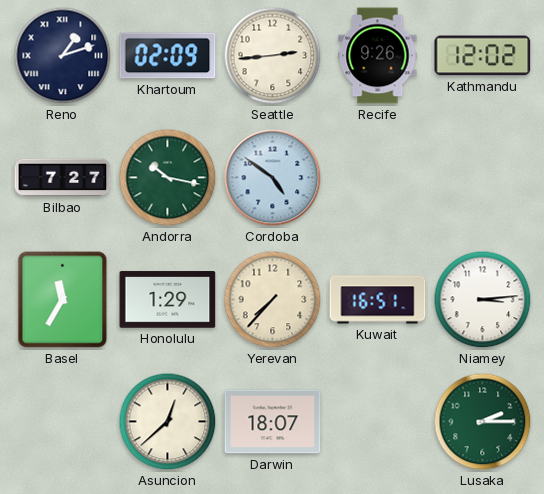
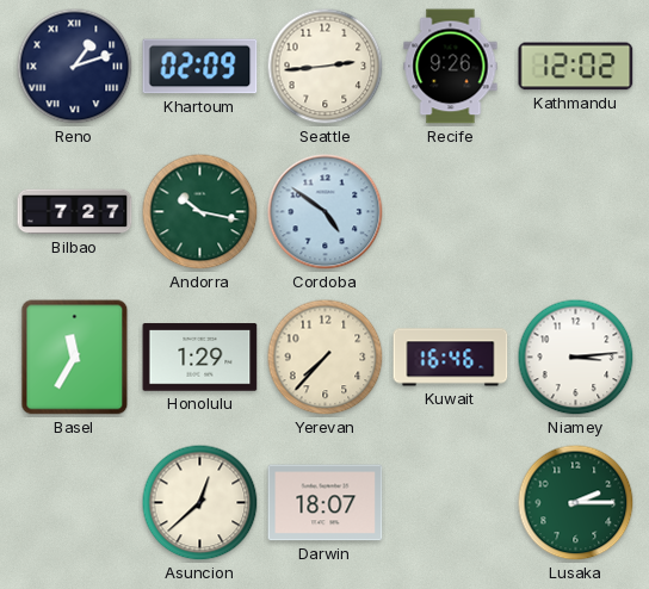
Kuwait: 16:51 -> 16:46 (451, 358)
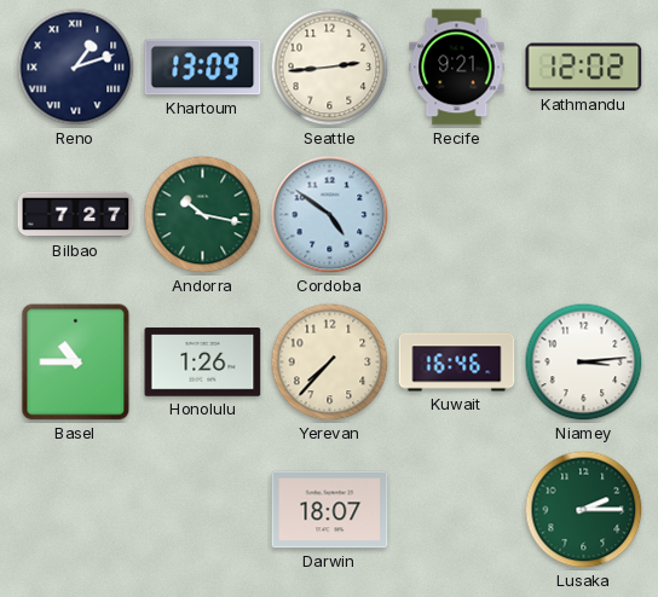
Khartoum: 02:09 -> 13:09 (203, 68)
Recife: 9:26 -> 9:21 (457, 68)
Basel: 11:35 -> 10:45 (76, 363)
Honolulu: 1:29 -> 1:26 (203, 363)
Asuncion: 12:38 -> none (200, 503)
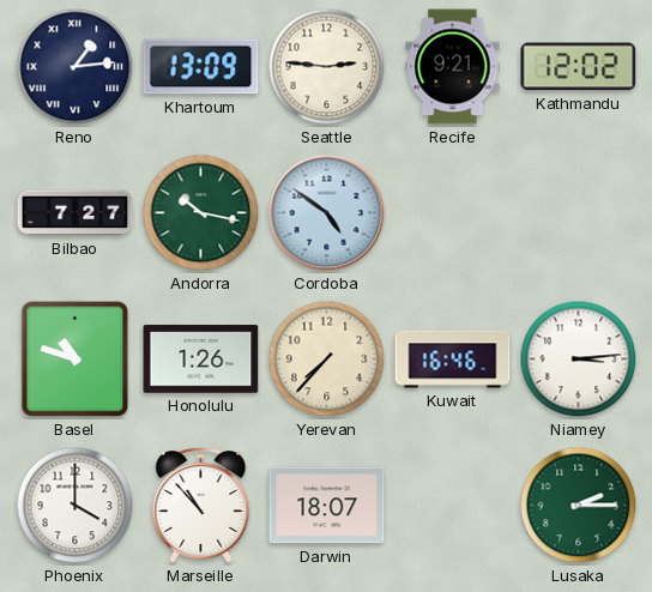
Reno: 1:12 -> 1:14 (76, 67)
Seattle: 2:44 -> 2:46 (327, 67)
Basel: 10:45 -> 10:48 (76, 360)
Phoenix: none -> 4:00 (76, 506)
Marseille: none -> 10:53 (201, 506)
